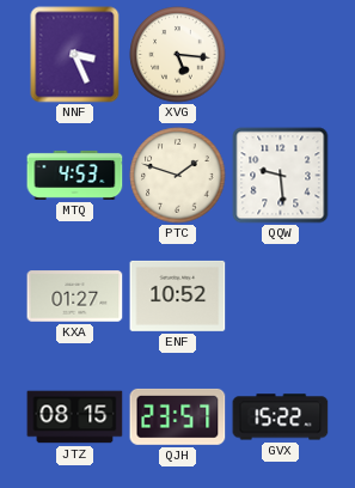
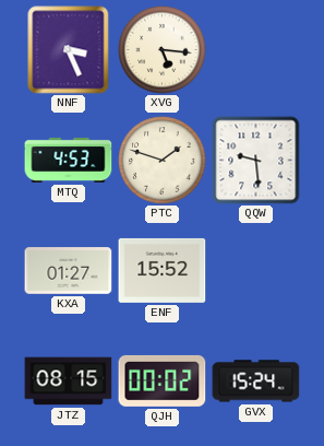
ENF: 10:52 -> 15:52 (163, 270)
QJH: 23:57 -> 00:02 (163, 380)
GVX: 15:22 -> 15:24 (256, 382)
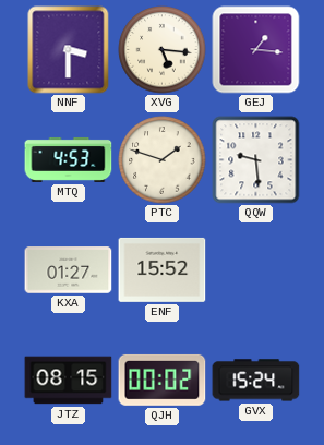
NNF: 3:26 -> 3:30 (69, 50)
GEJ: none -> 1:16 (256, 50)
